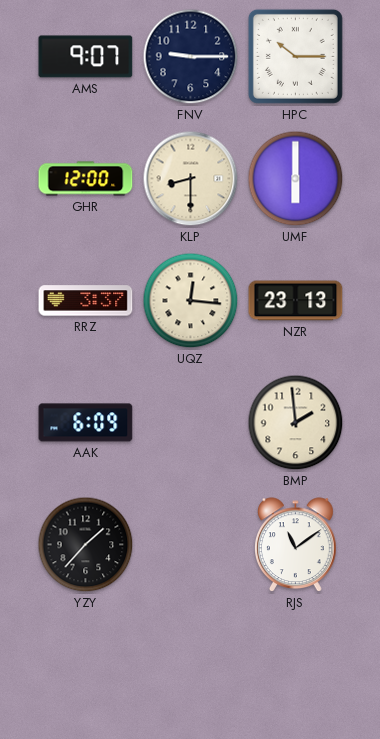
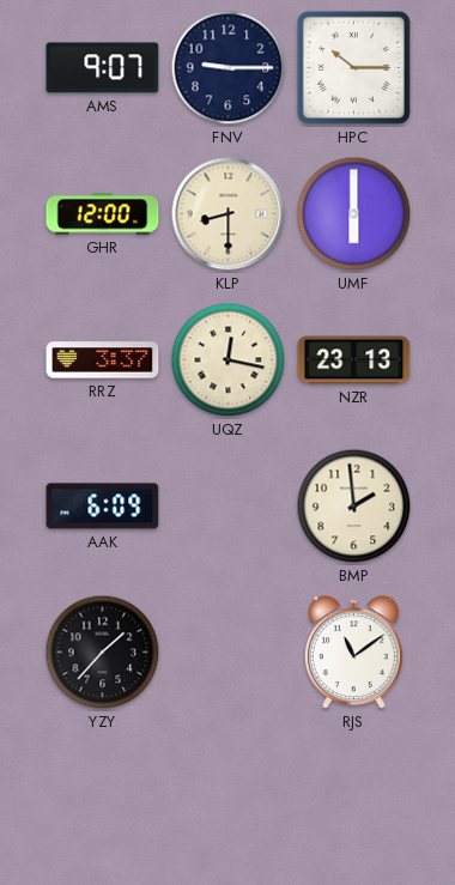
UQZ: 12:16 -> 12:17 (229, 360)
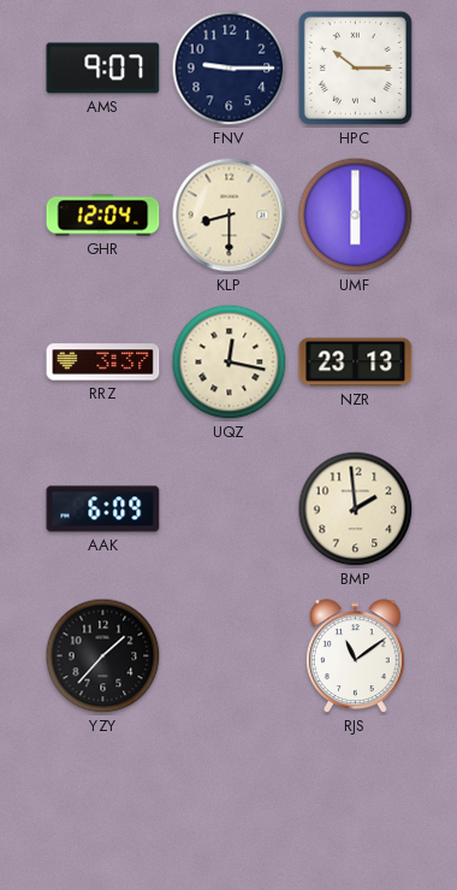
GHR: 12:00 -> 12:04 (103, 216)
